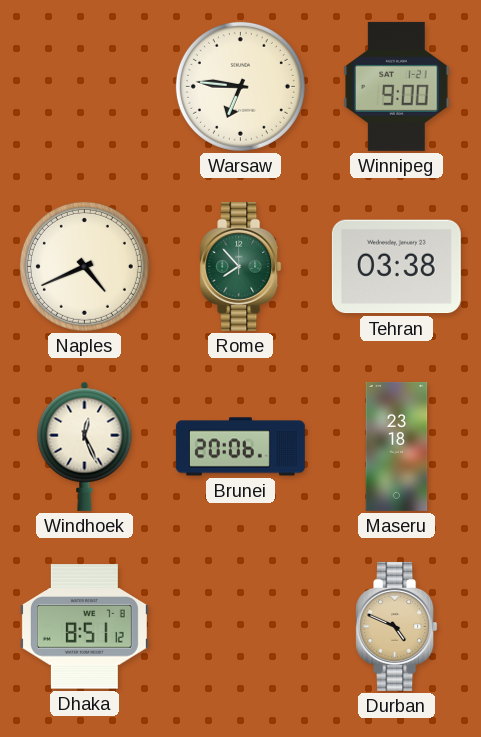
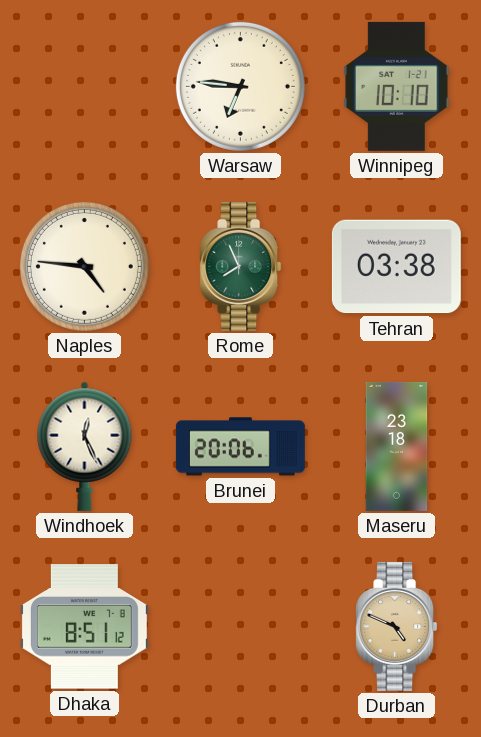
Winnipeg: 9:00 -> 10:10 (397, 86)
Naples: 4:41 -> 4:46 (84, 266)
Rome: 7:53 -> 7:56 (241, 266)
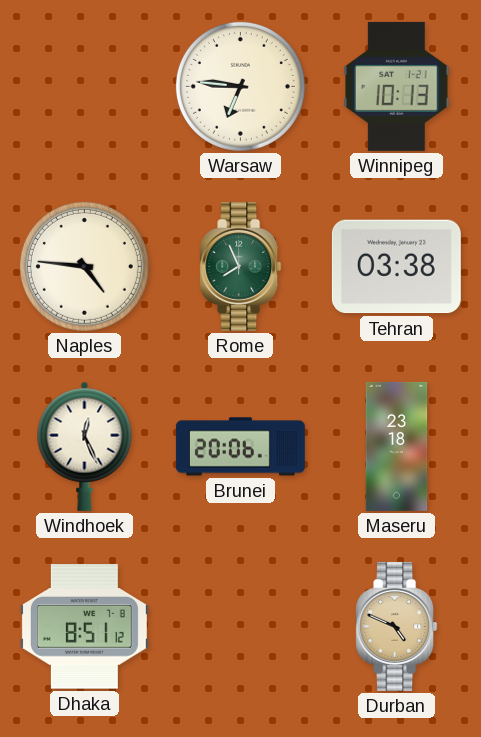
Winnipeg: 10:10 -> 10:13 (397, 86)
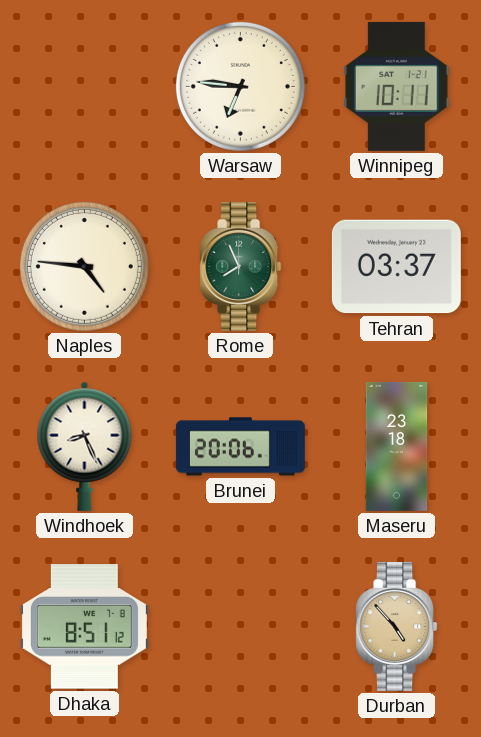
Winnipeg: 10:13 -> 10:11 (397, 86)
Tehran: 03:38 -> 03:37 (396, 267)
Windhoek: 12:26 -> 8:26 (85, 446)
Durban: 4:49 -> 4:53 (397, 626)
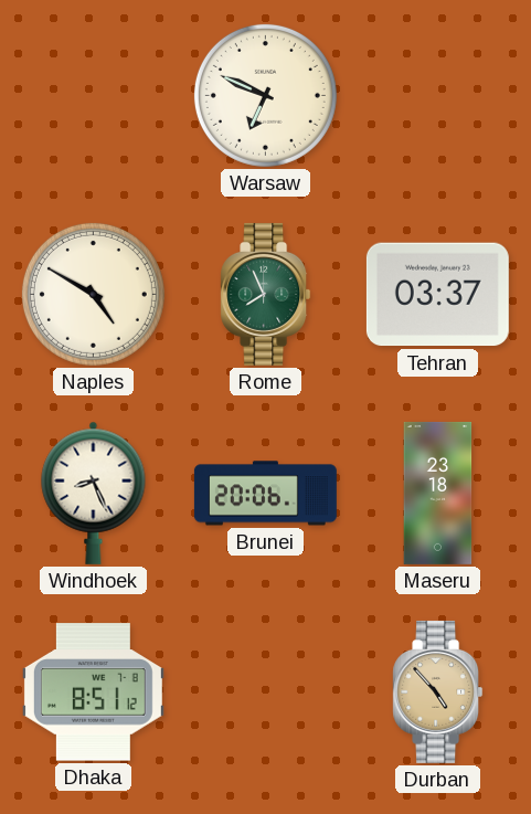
Warsaw: 6:46 -> 6:49 (265, 95)
Winnipeg: 10:11 -> none (397, 86)
Naples: 4:46 -> 4:50 (93, 294)
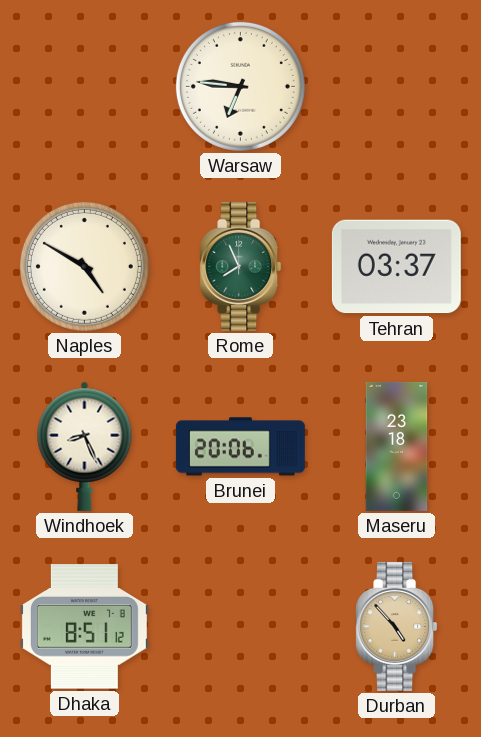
Warsaw: 6:49 -> 6:46 (240, 86)
